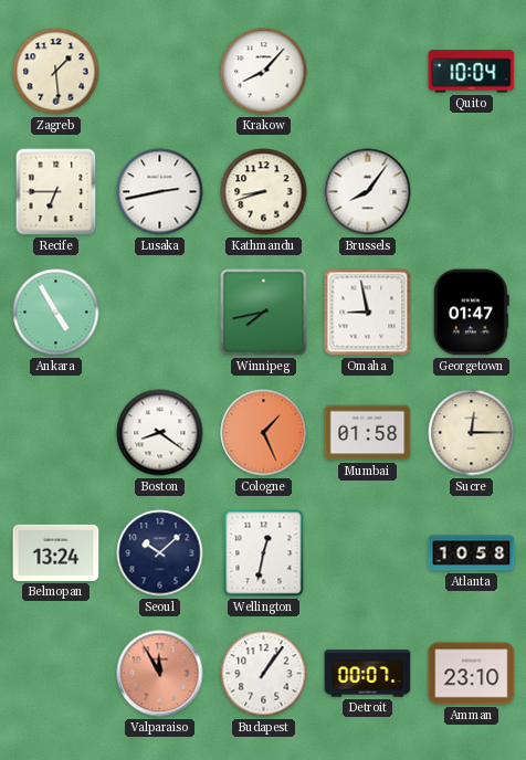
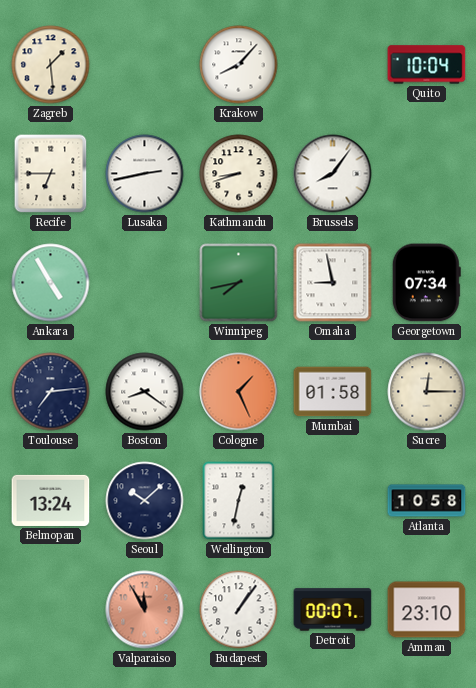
Georgetown: 01:47 -> 07:34 (426, 283)
Toulouse: none -> 7:14 (51, 392)
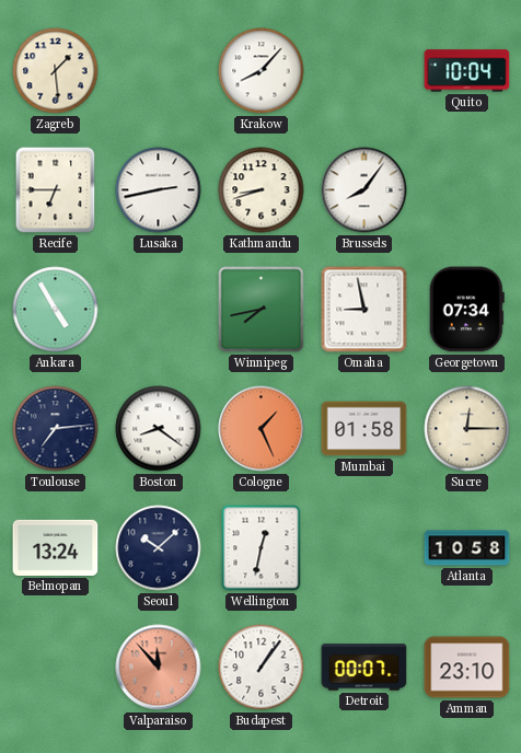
Valparaiso: 11:55 -> 11:53 (159, 668)
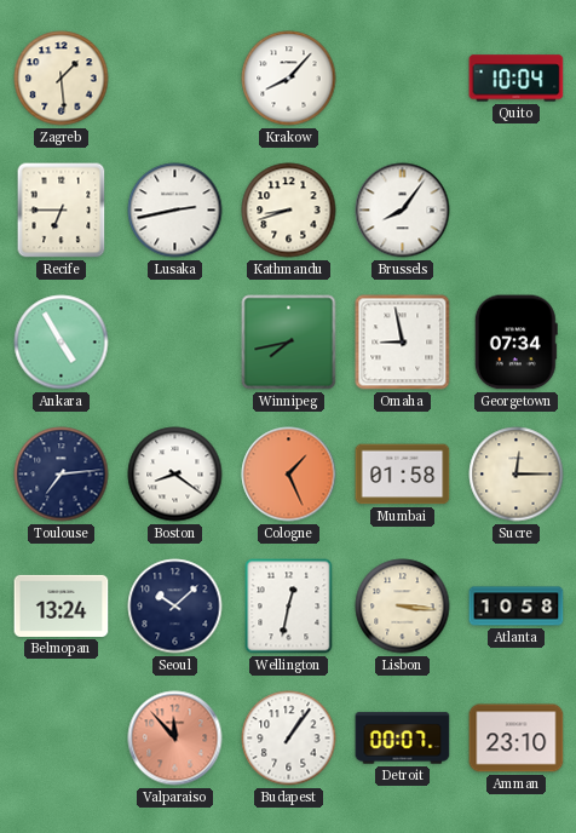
Lisbon: none -> 3:16 (403, 607)
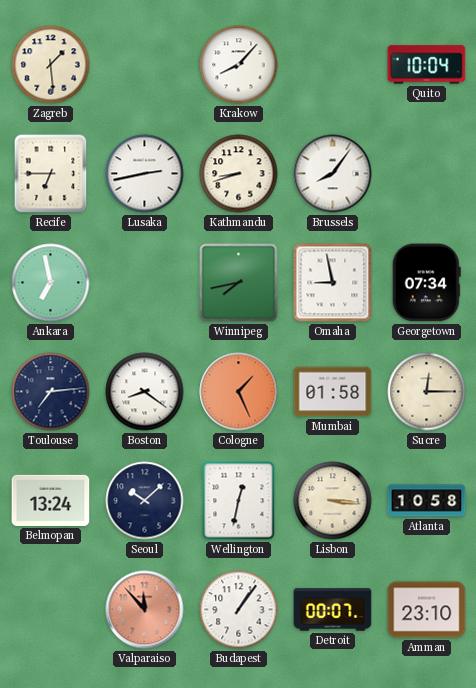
Ankara: 4:55 -> 6:58 (51, 283)
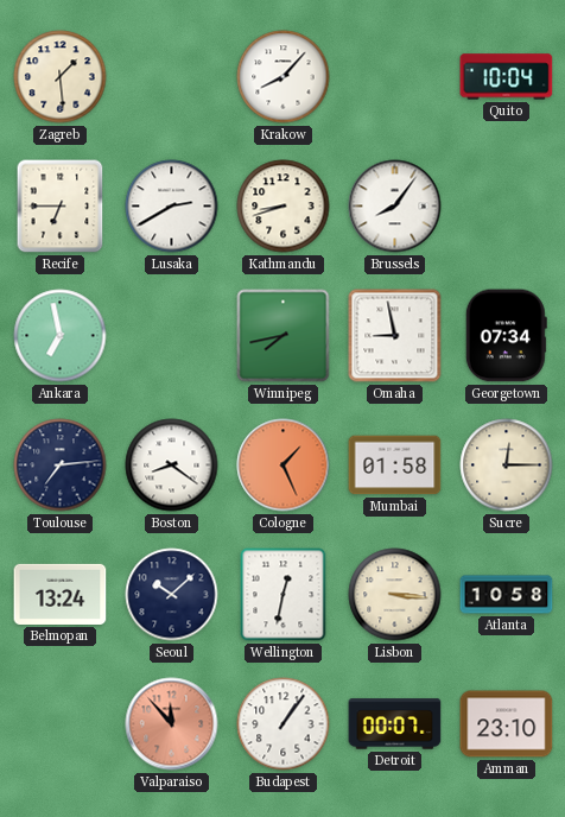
Lusaka: 2:43 -> 2:40 (172, 207)
